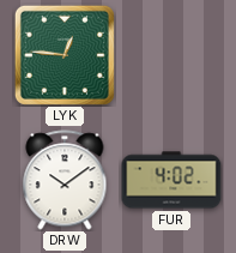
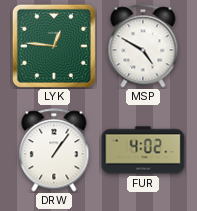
MSP: none -> 4:50 (143, 46)
DRW: 10:09 -> 1:06 (54, 150)
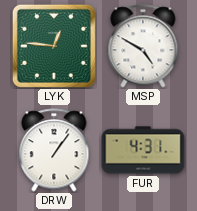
FUR: 4:02 -> 4:31 (143, 150)
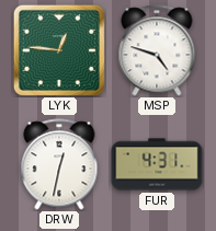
MSP: 4:50 -> 4:48 (157, 50)
DRW: 1:06 -> 12:32 (59, 164)
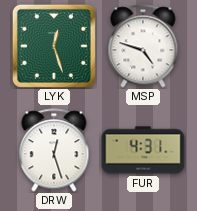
LYK: 12:46 -> 12:27 (54, 46)
DRW: 12:32 -> 12:27 (54, 150)
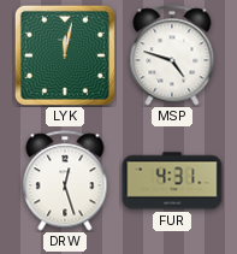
LYK: 12:27 -> 12:02 (65, 55)
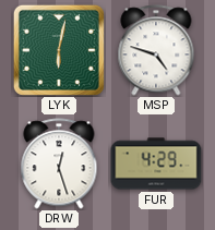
LYK: 12:02 -> 6:02 (59, 50)
FUR: 4:31 -> 4:29 (156, 164)
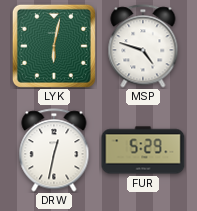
DRW: 12:27 -> 12:32 (54, 150)
FUR: 4:29 -> 5:29 (143, 150)
